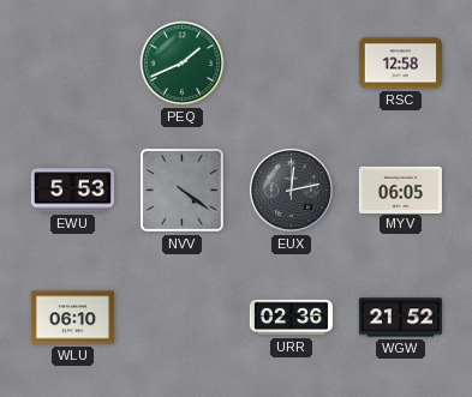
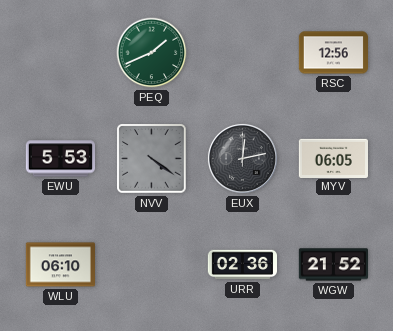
RSC: 12:58 -> 12:56 (333, 53)
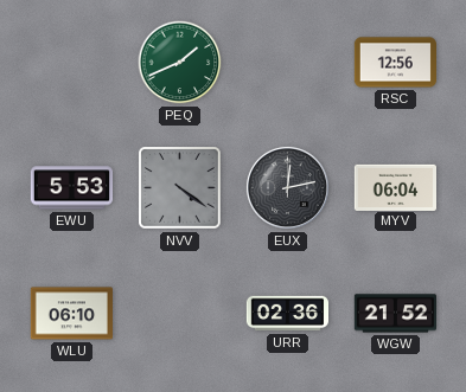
MYV: 06:05 -> 06:04 (395, 187)
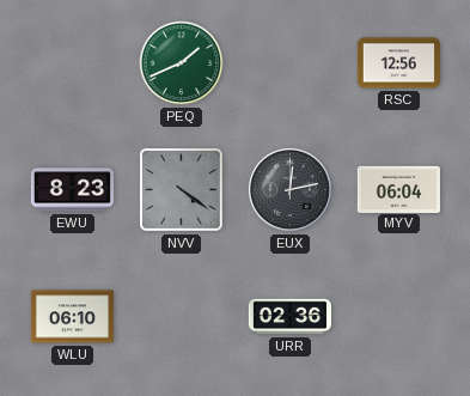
EWU: 5:53 -> 8:23 (72, 190)
WGW: 21:52 -> none (395, 314)
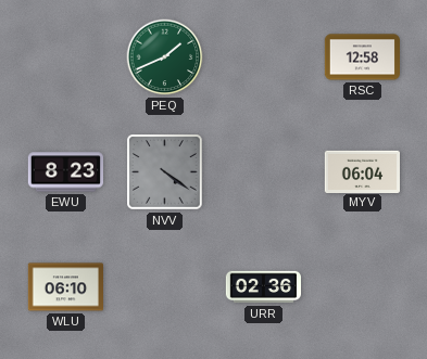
RSC: 12:56 -> 12:58 (362, 57)
EUX: 12:13 -> none (289, 189)
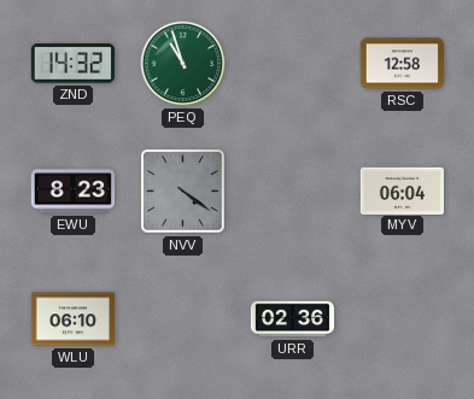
ZND: none -> 14:32 (72, 64)
PEQ: 1:41 -> 10:57 (183, 64)
